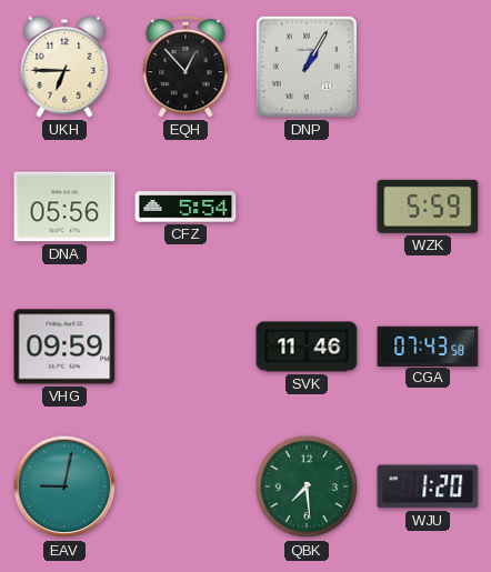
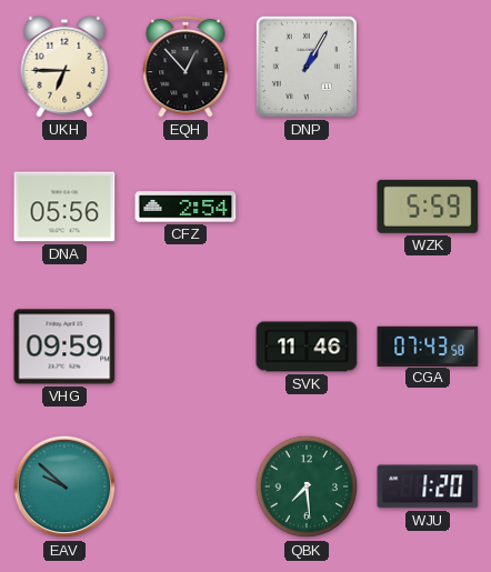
CFZ: 5:54 -> 2:54 (186, 207)
EAV: 9:02 -> 9:52 (64, 486)
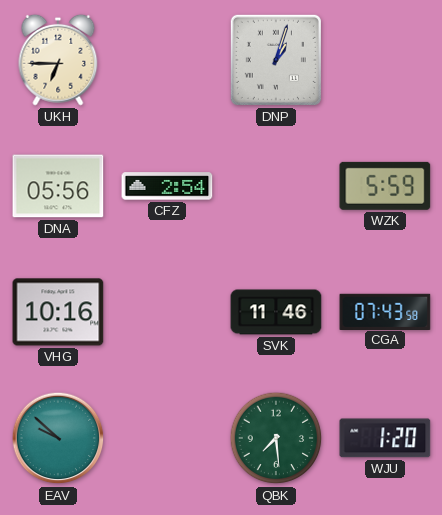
EQH: 12:53 -> none (186, 67)
DNP: 1:05 -> 1:03 (276, 60)
VHG: 09:59 -> 10:16 (58, 312)
